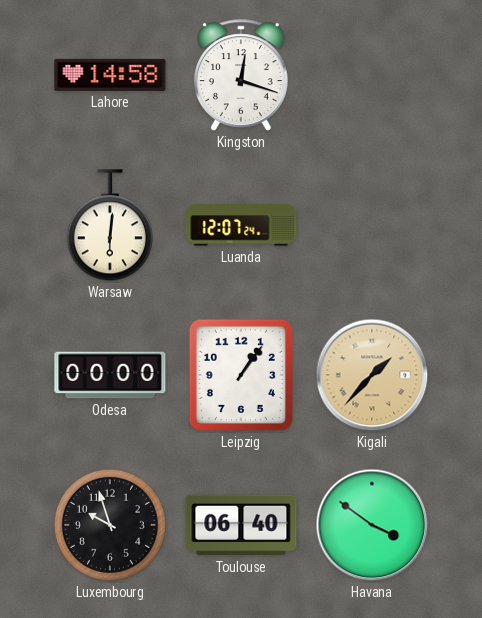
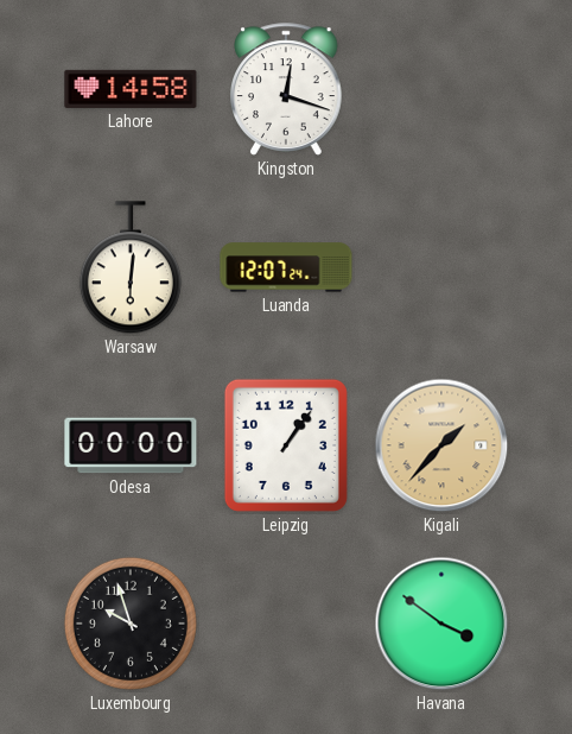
Toulouse: 06:40 -> none (241, 525)
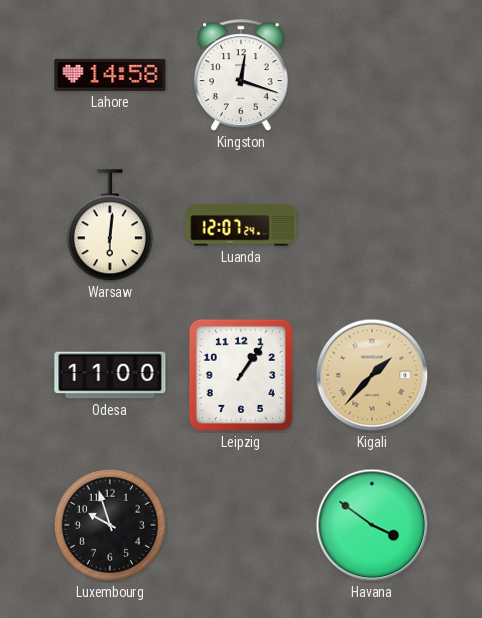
Odesa: 00:00 -> 11:00 (110, 375)
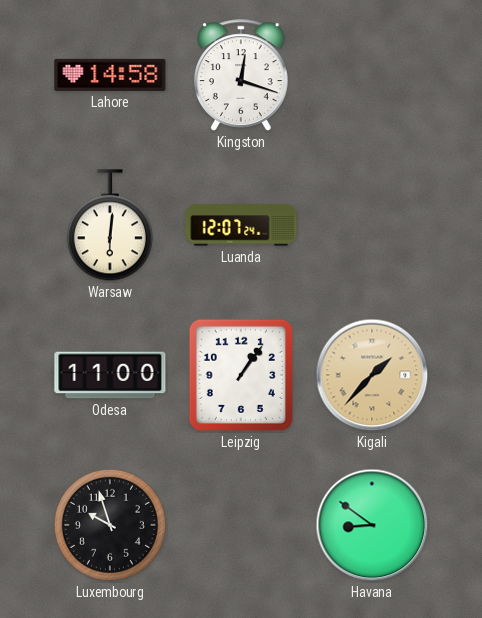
Havana: 3:51 -> 8:51 (372, 525)
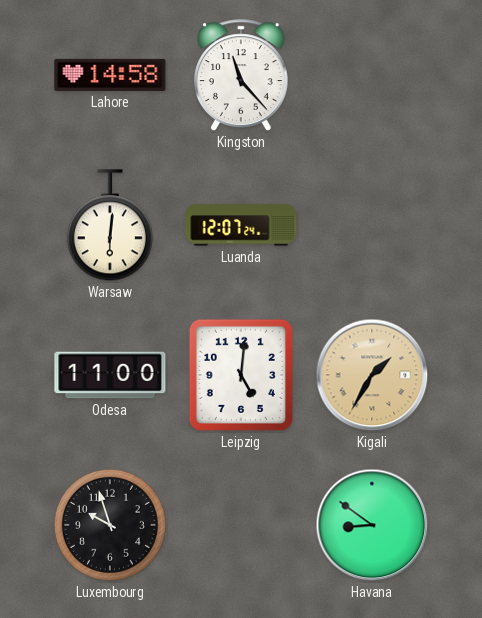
Kingston: 12:18 -> 11:23 (241, 75)
Leipzig: 1:06 -> 5:01 (241, 375)
Kigali: 1:37 -> 1:35 (372, 375)
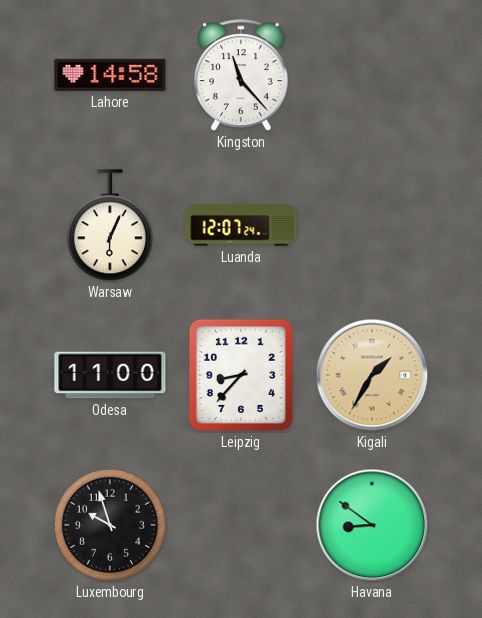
Warsaw: 6:01 -> 6:04 (110, 226)
Leipzig: 5:01 -> 8:37 (241, 375)
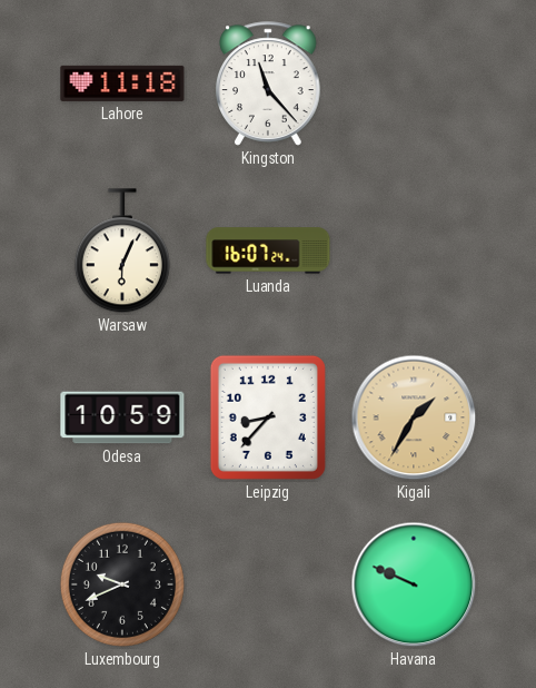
Lahore: 14:58 -> 11:18 (122, 83)
Luanda: 12:07 -> 16:07 (268, 250)
Odesa: 11:00 -> 10:59 (122, 417)
Luxembourg: 9:57 -> 9:41 (122, 584)
Havana: 8:51 -> 9:49 (414, 584)
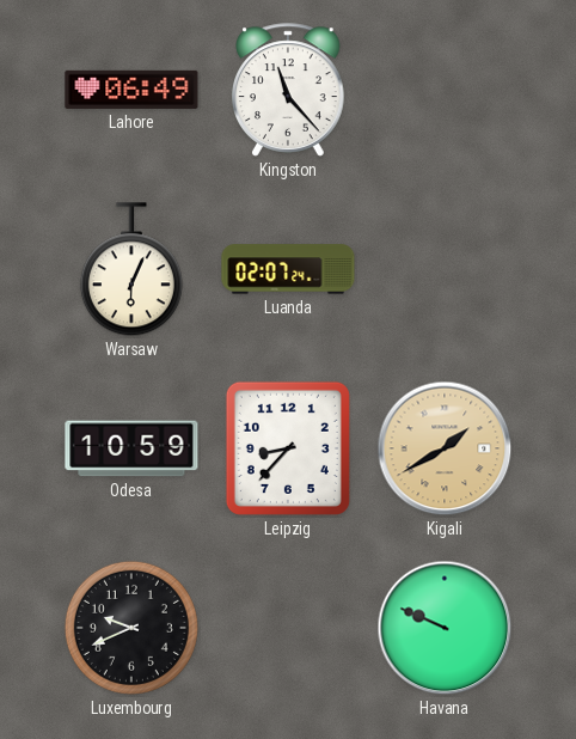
Lahore: 11:18 -> 06:49 (131, 90)
Luanda: 16:07 -> 02:07 (288, 269)
Kigali: 1:35 -> 1:40 (445, 448)
